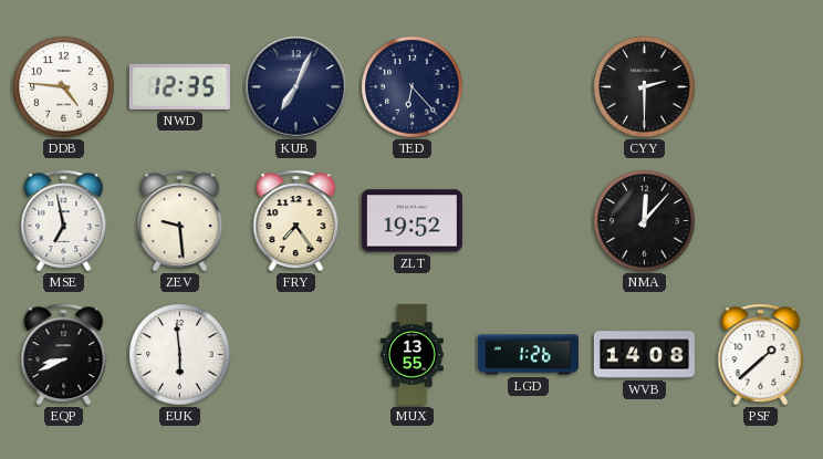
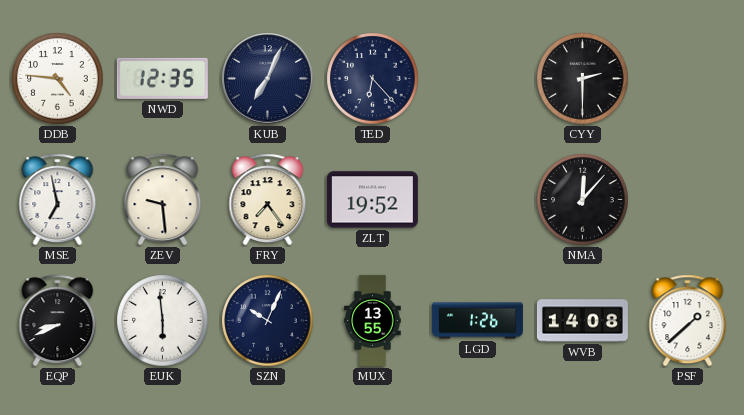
SZN: none -> 10:04 (268, 321)
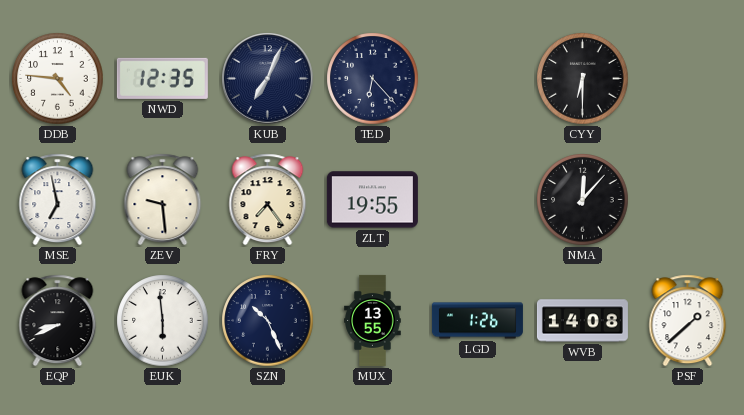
CYY: 2:30 -> 6:30 (583, 79)
ZLT: 19:52 -> 19:55 (372, 200)
SZN: 10:04 -> 10:26 (268, 321)
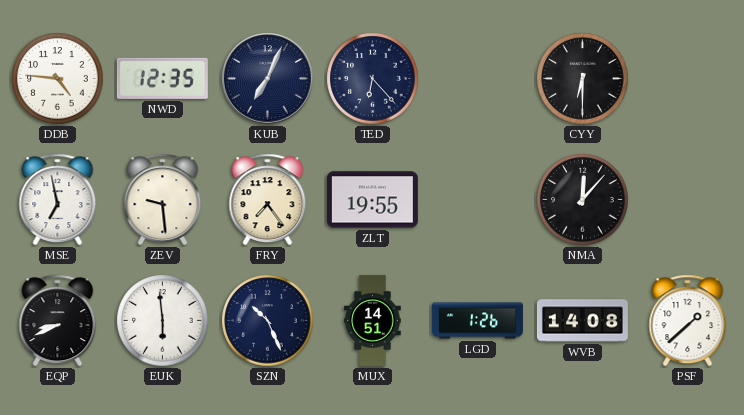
MUX: 13:55 -> 14:51 (373, 320)
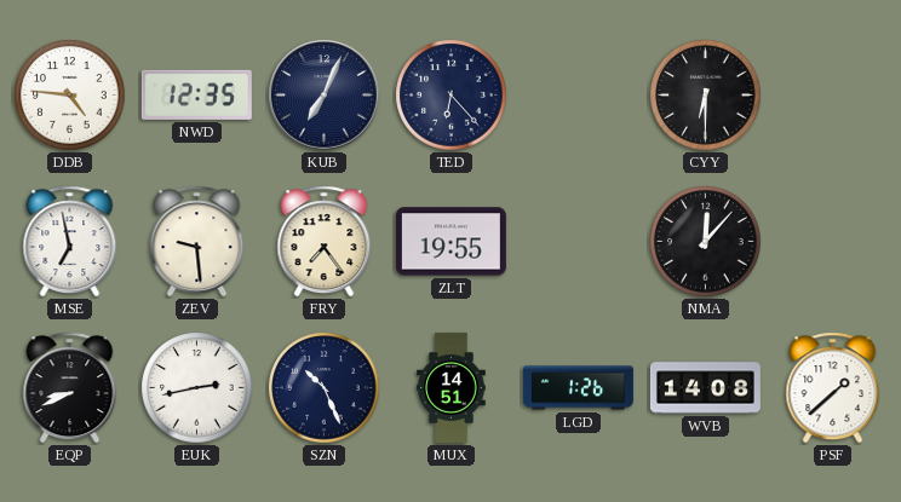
EUK: 5:59 -> 2:43 (197, 388)
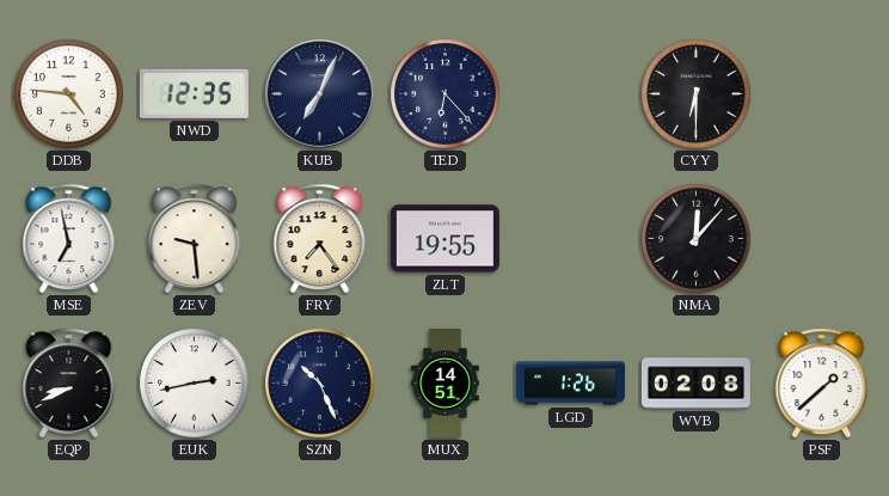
WVB: 14:08 -> 02:08 (695, 384)
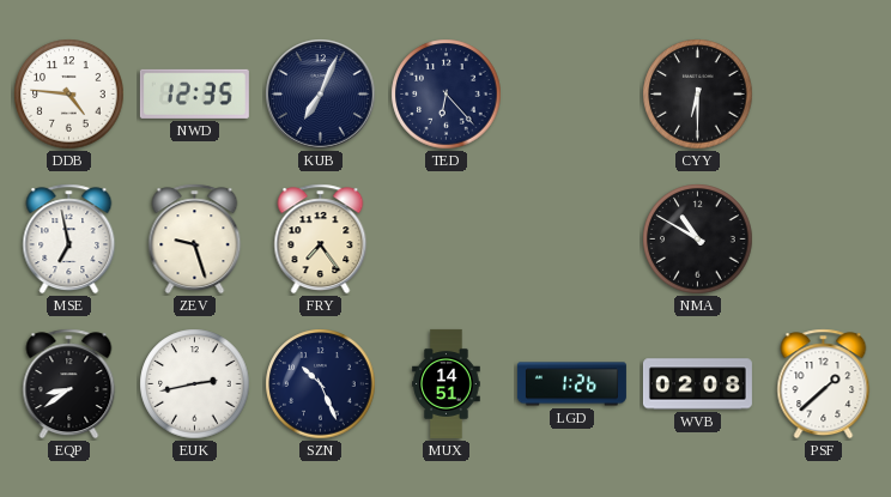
ZEV: 9:29 -> 9:27 (195, 240)
ZLT: 19:55 -> none (444, 239)
NMA: 12:07 -> 10:50 (698, 240)
EQP: 8:41 -> 8:39 (69, 384)
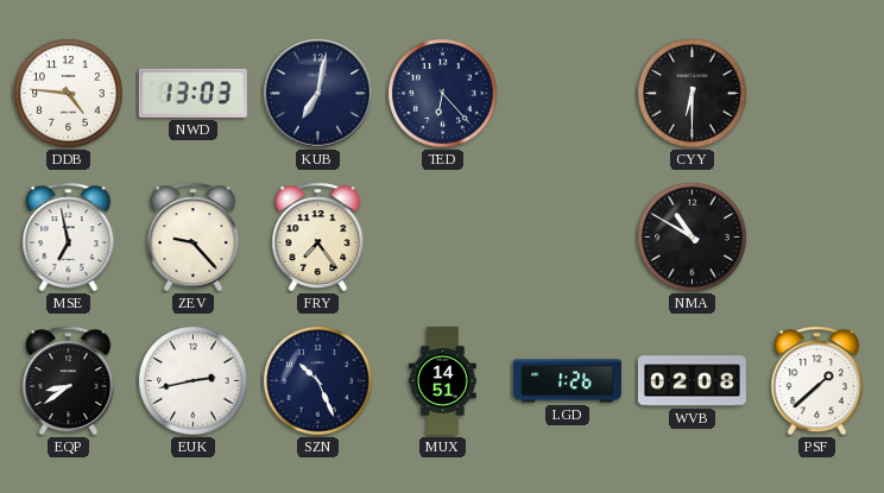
NWD: 12:35 -> 13:03 (192, 93)
KUB: 7:04 -> 7:02 (318, 94)
ZEV: 9:27 -> 9:23 (194, 238)
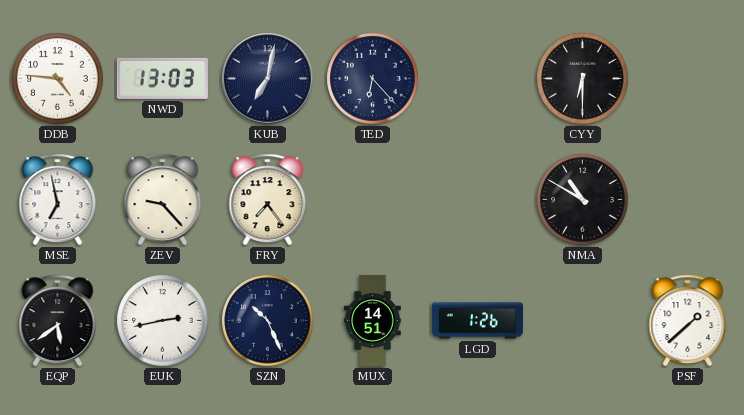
EQP: 8:39 -> 5:39 (58, 321)
WVB: 02:08 -> none (692, 381)
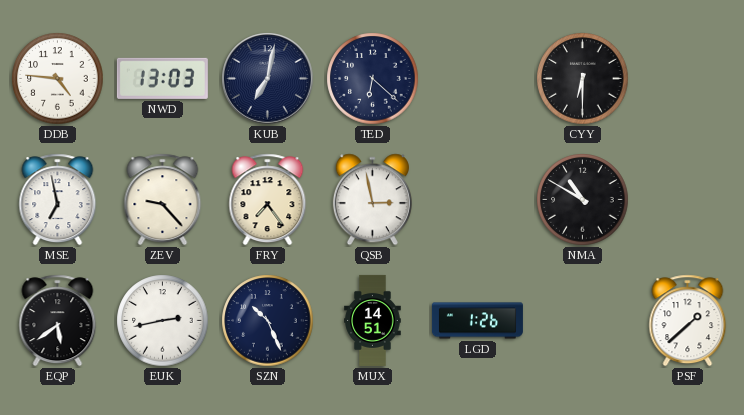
TED: 6:23 -> 6:22 (373, 79)
QSB: none -> 2:58 (372, 200)
